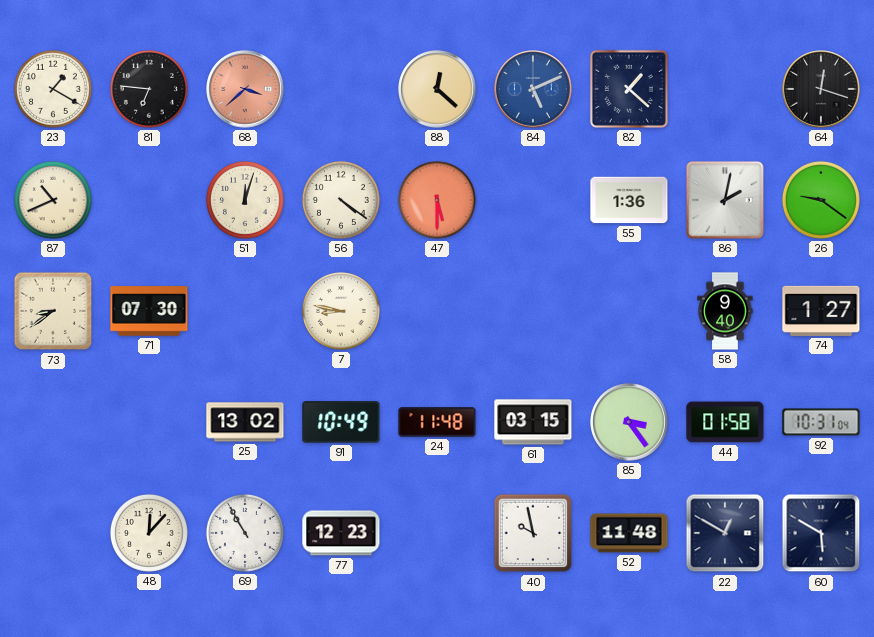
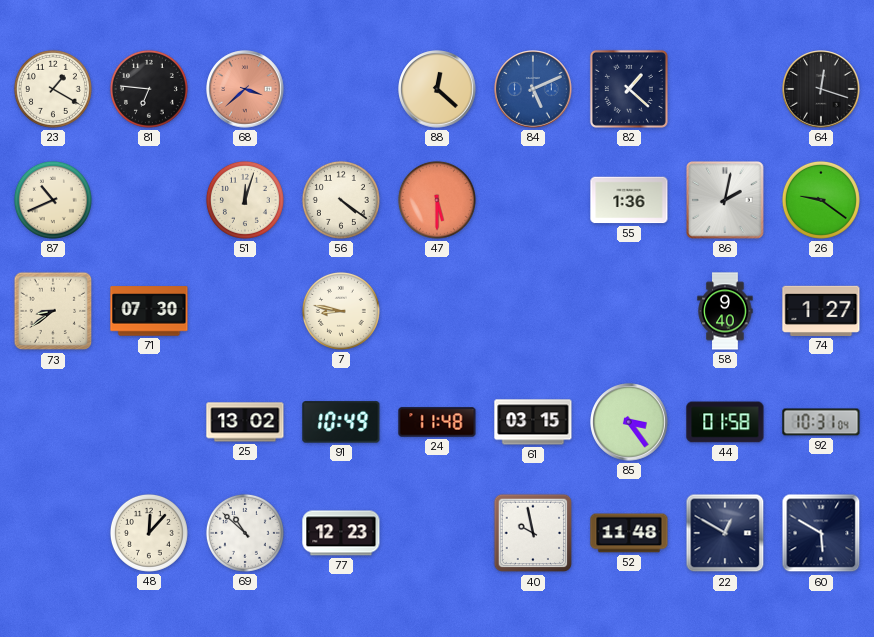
69: 10:55 -> 10:52 (245, 533)
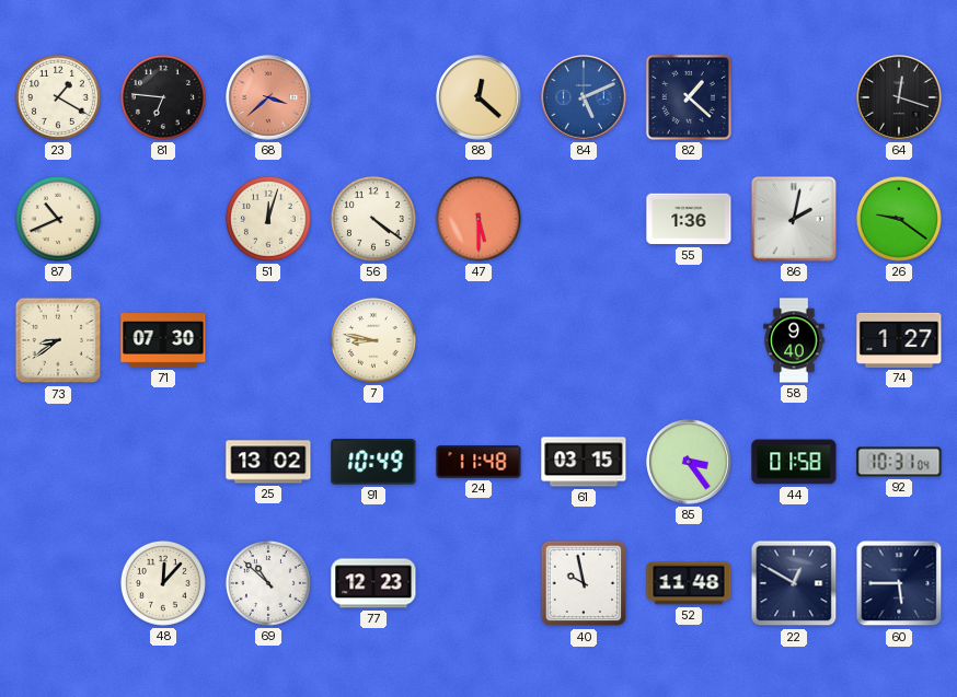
60: 5:50 -> 5:45 (899, 583)
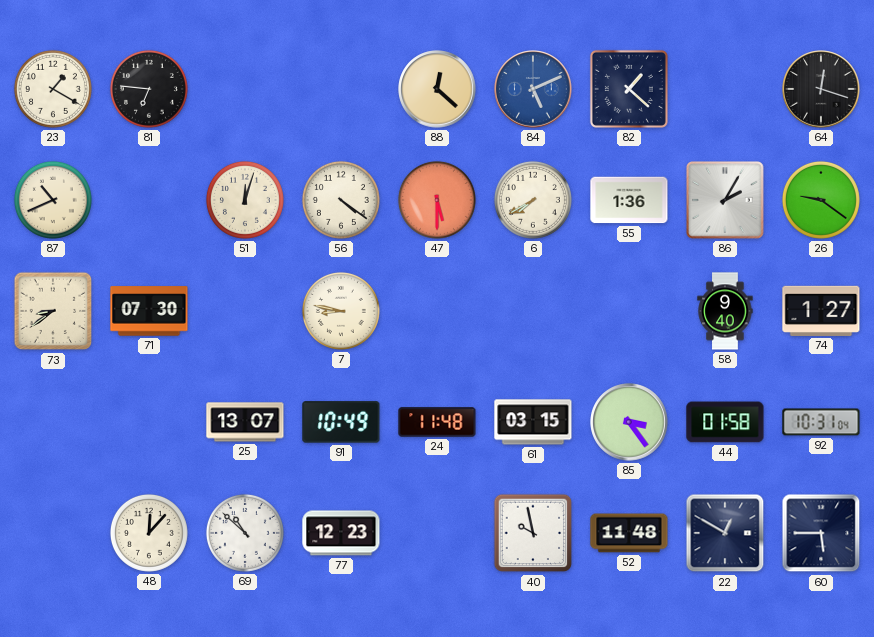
68: 3:38 -> none (268, 97)
6: none -> 7:40 (533, 200)
86: 2:02 -> 2:05 (725, 200)
25: 13:02 -> 13:07 (245, 422)
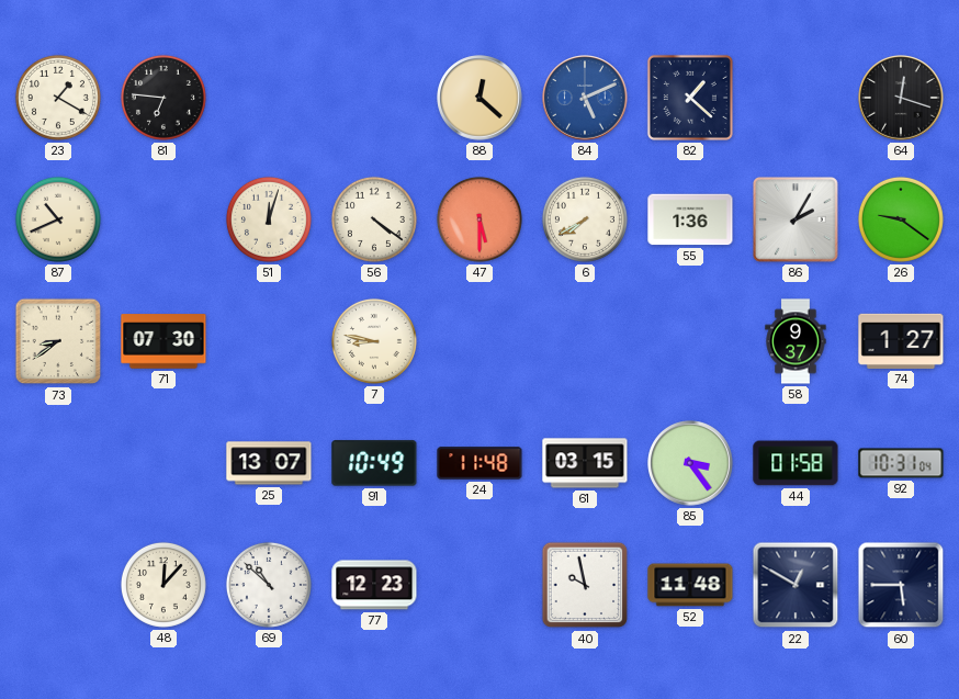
58: 9:40 -> 9:37 (796, 341)
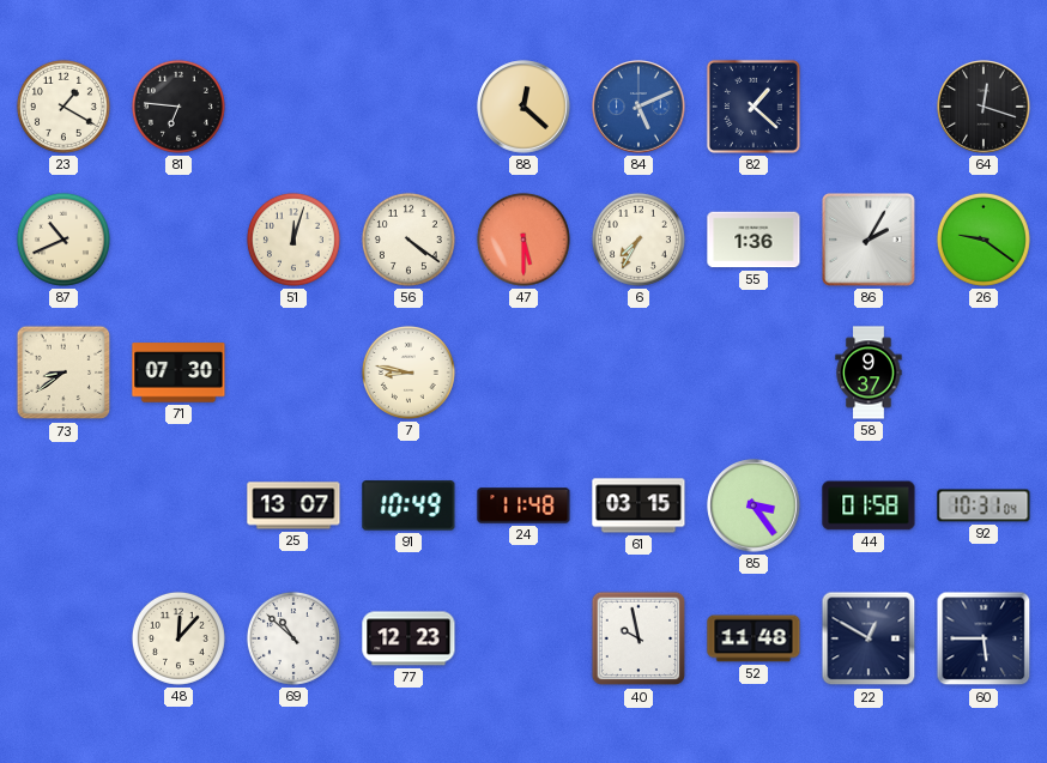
6: 7:40 -> 7:35 (639, 240)
74: 1:27 -> none (901, 341)
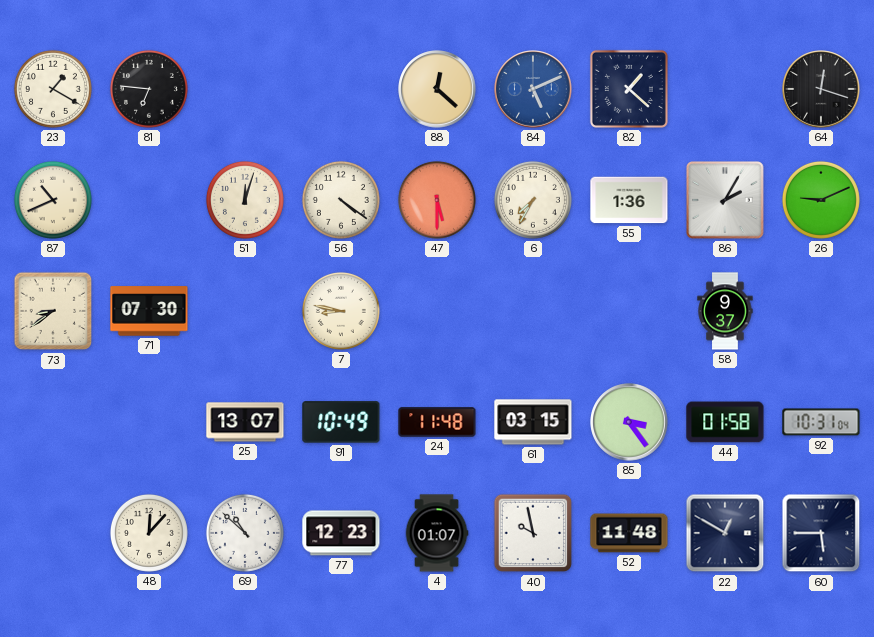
26: 9:21 -> 9:11 (821, 200)
4: none -> 01:07 (437, 533)
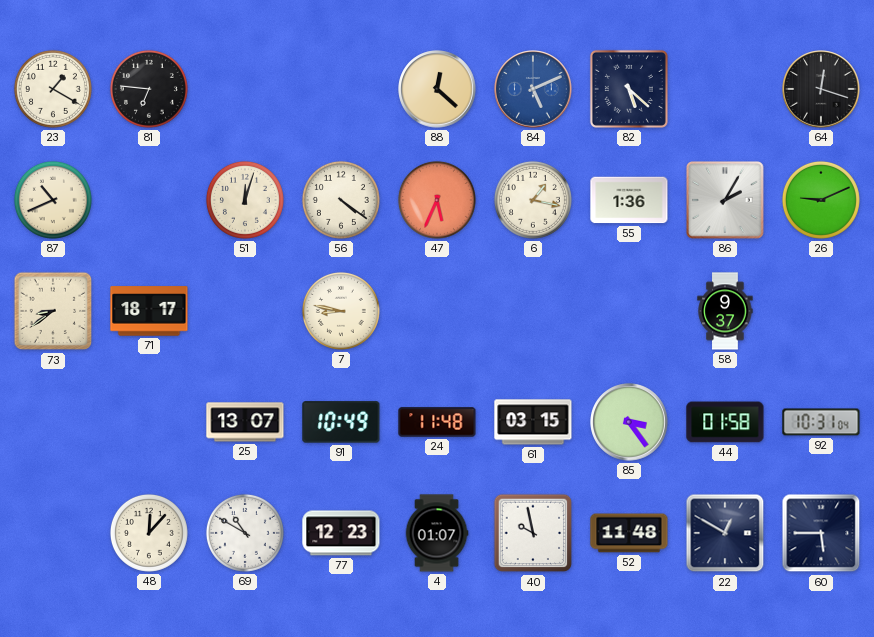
82: 1:22 -> 5:22 (629, 89)
47: 5:30 -> 5:34 (437, 200)
6: 7:35 -> 1:17 (533, 200)
71: 07:30 -> 18:17 (149, 311)
69: 10:52 -> 10:50 (245, 533)
